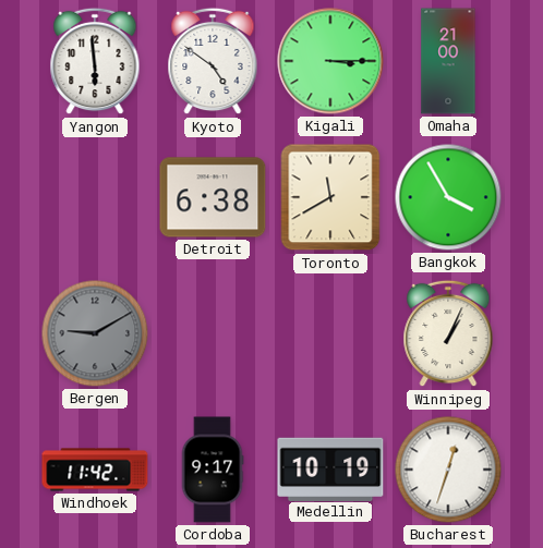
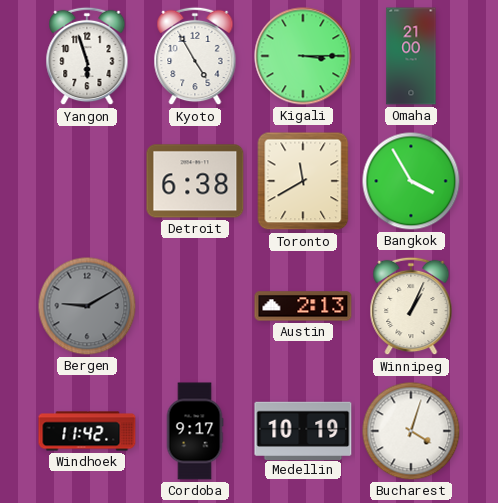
Yangon: 5:59 -> 5:57 (87, 56)
Kyoto: 4:51 -> 4:55 (195, 56)
Austin: none -> 2:13 (303, 306)
Bucharest: 12:33 -> 4:03 (411, 431)
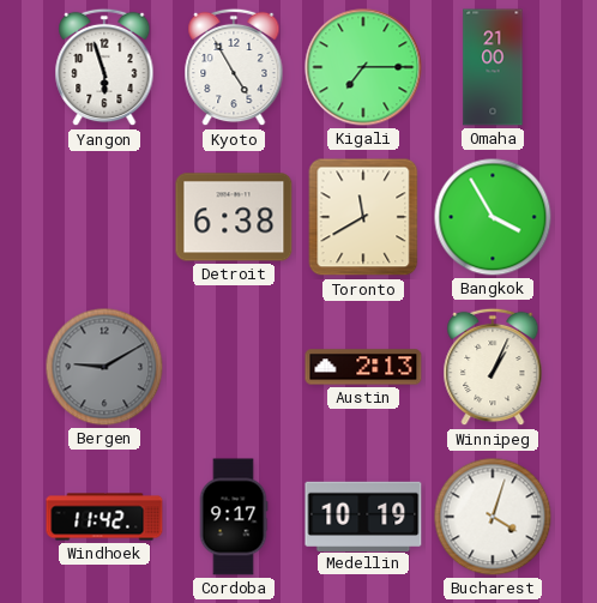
Kigali: 3:15 -> 7:15 (363, 67)
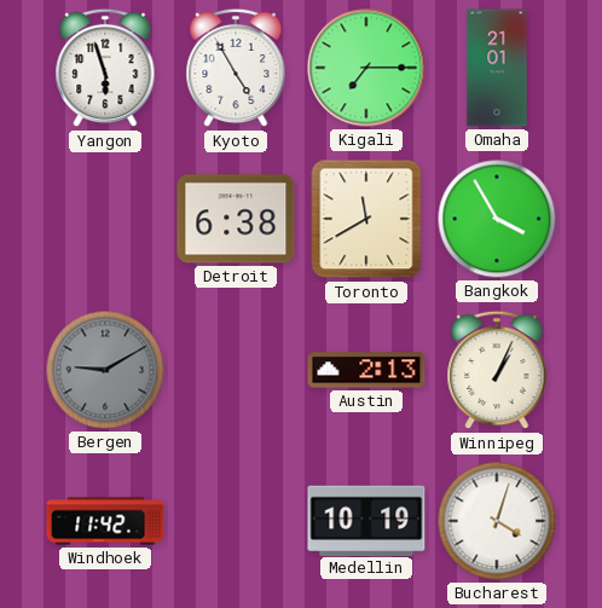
Omaha: 21:00 -> 21:01 (497, 68)
Cordoba: 9:17 -> none (234, 517)
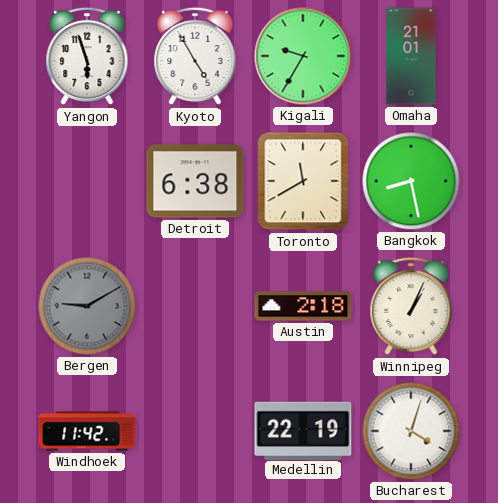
Kigali: 7:15 -> 9:35 (303, 56)
Bangkok: 3:55 -> 8:28 (411, 181)
Austin: 2:13 -> 2:18 (303, 306)
Medellin: 10:19 -> 22:19 (303, 430)
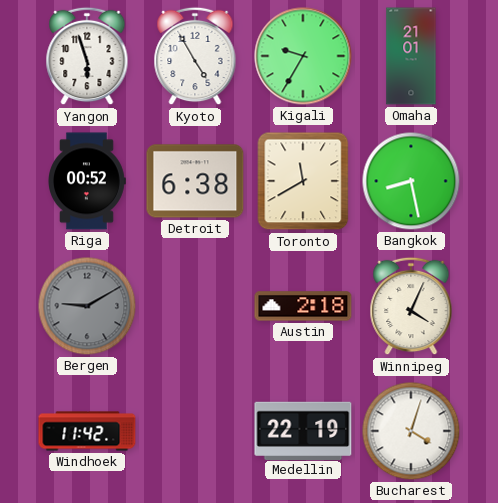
Riga: none -> 00:52 (87, 181)
Winnipeg: 1:04 -> 4:04 (411, 306)
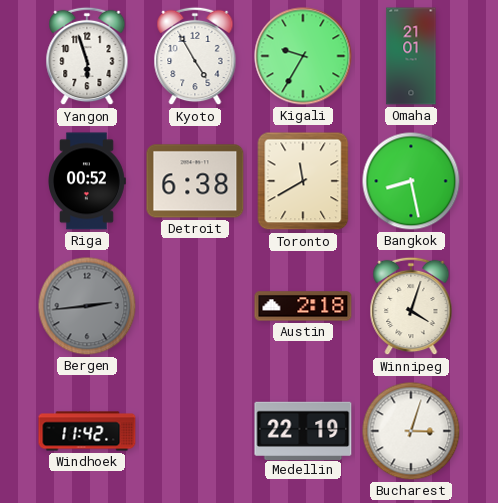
Bergen: 9:10 -> 2:44 (87, 306)
Winnipeg: 4:04 -> 4:03 (411, 306)
Bucharest: 4:03 -> 3:03 (411, 431)
